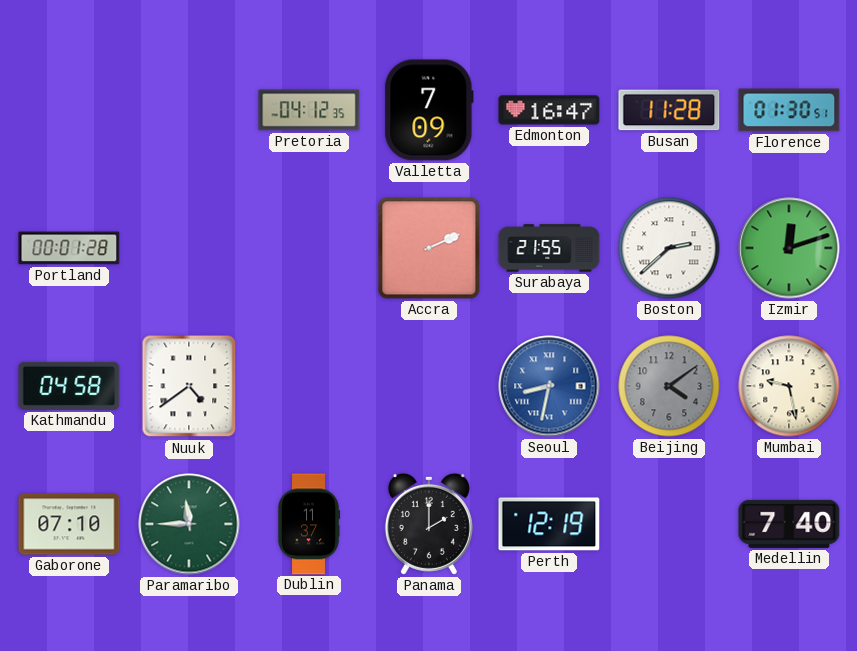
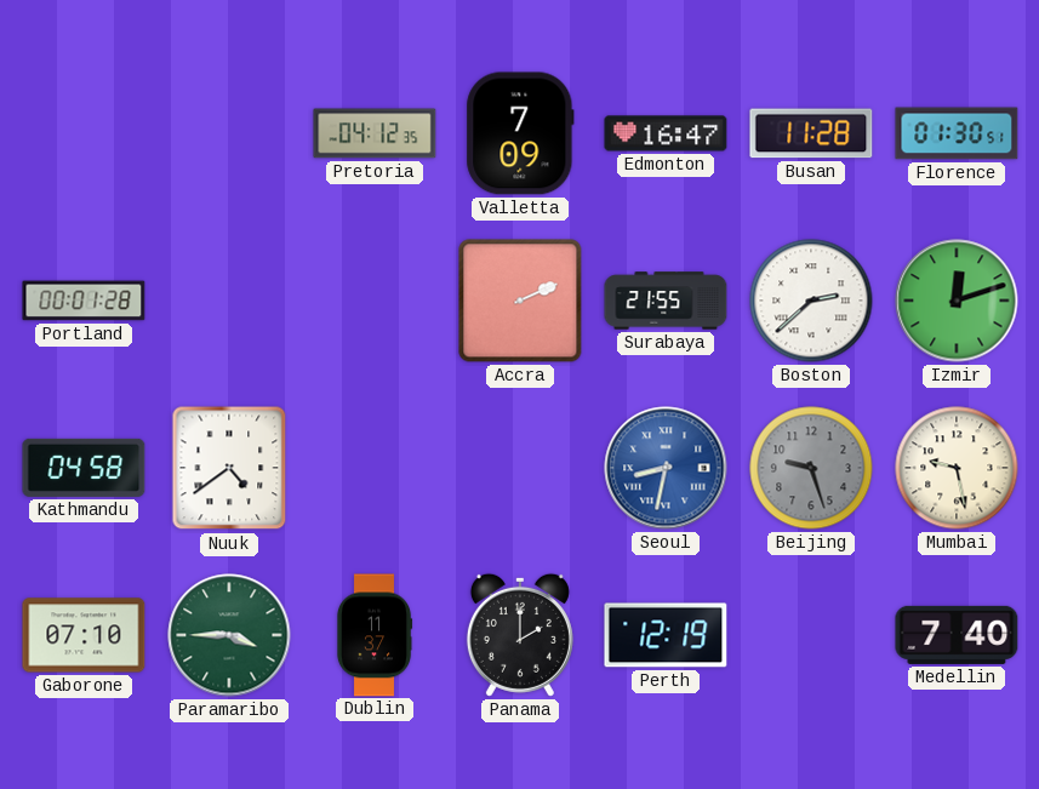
Beijing: 4:09 -> 9:27 (811, 468)
Paramaribo: 11:45 -> 3:45 (229, 635)
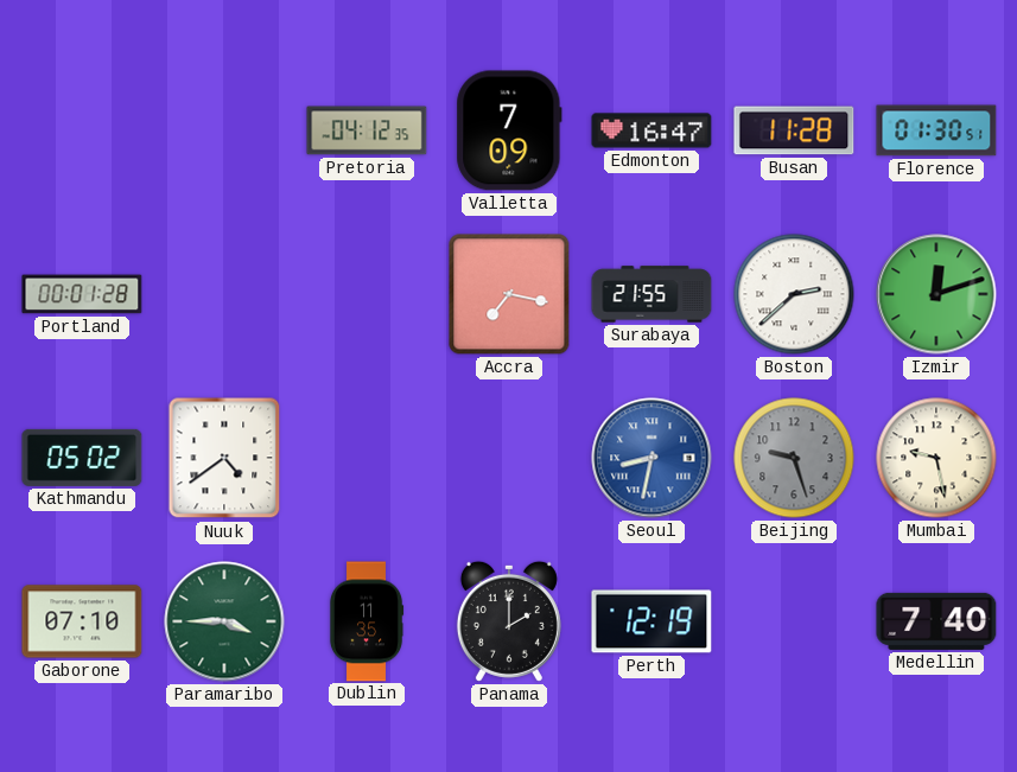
Accra: 2:11 -> 7:17 (509, 294)
Kathmandu: 04:58 -> 05:02 (82, 458)
Dublin: 11:37 -> 11:35 (367, 621)
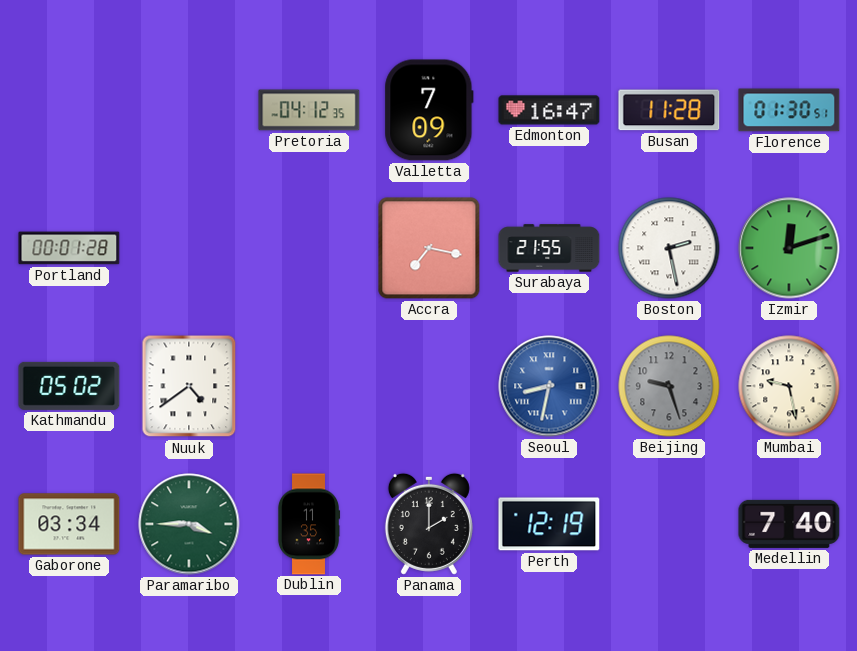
Boston: 2:38 -> 2:28 (669, 248)
Gaborone: 07:10 -> 03:34 (69, 524)
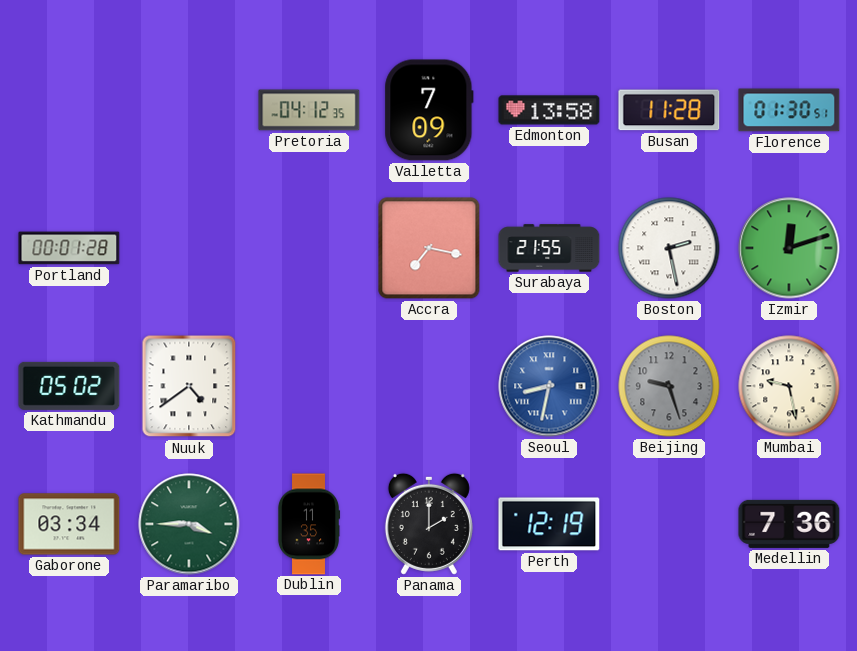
Edmonton: 16:47 -> 13:58 (549, 110)
Medellin: 7:40 -> 7:36 (789, 524)
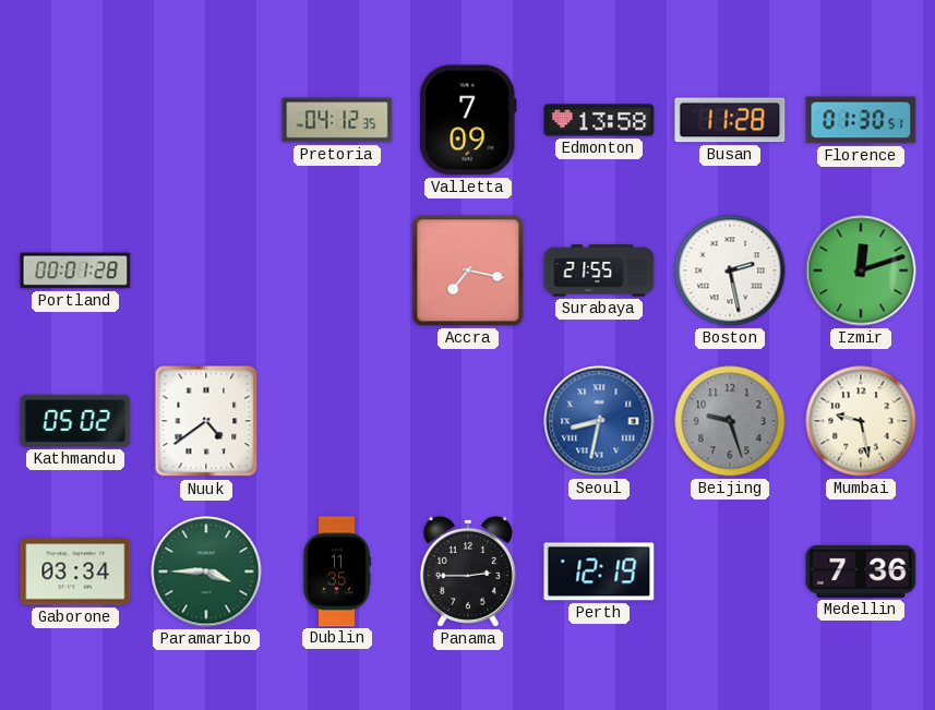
Panama: 2:00 -> 2:45 (468, 571)
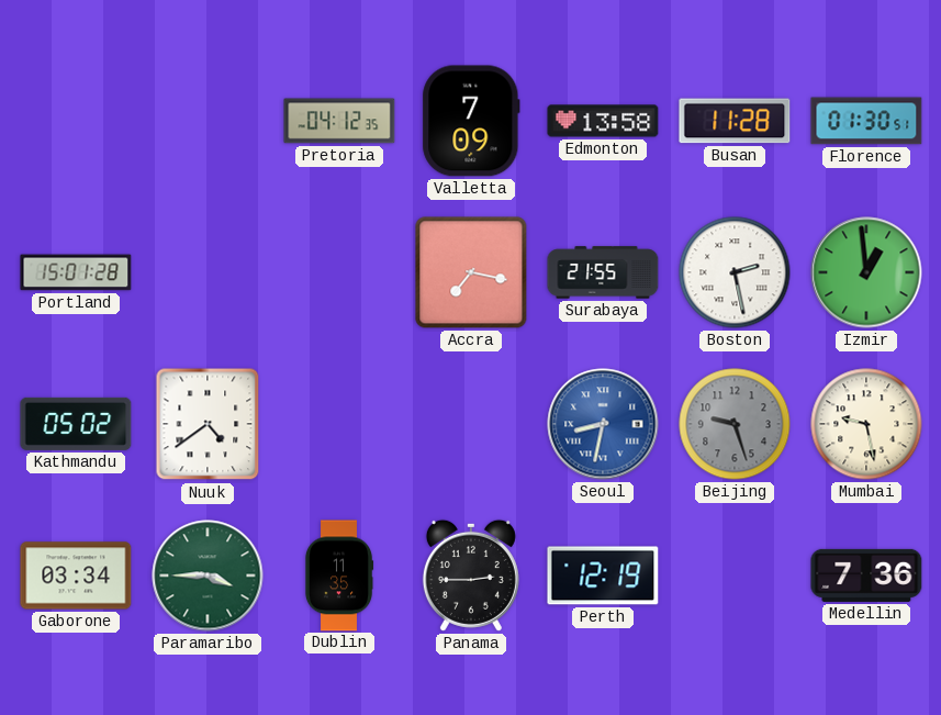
Portland: 00:01 -> 15:01 (76, 272)
Izmir: 12:12 -> 12:59 (866, 272)
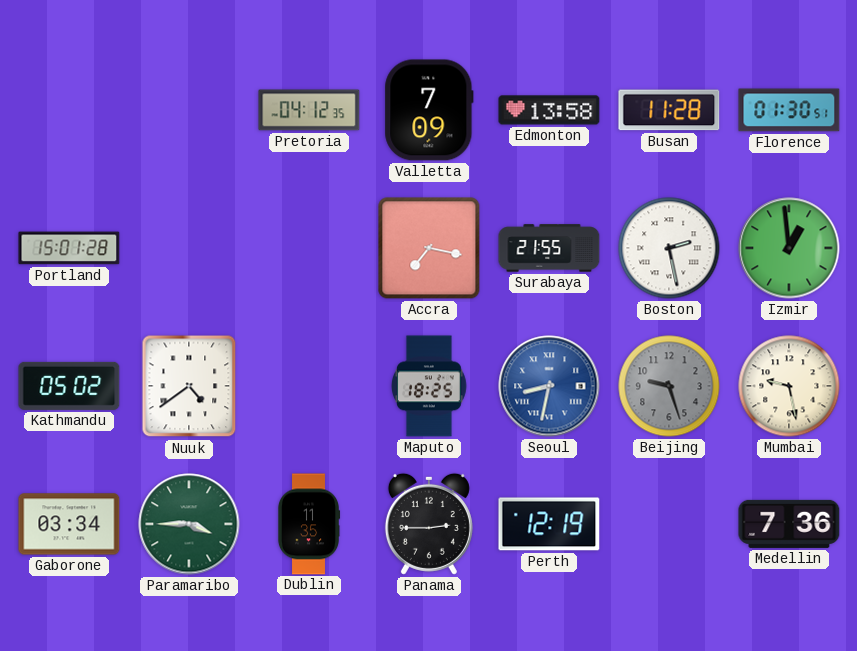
Maputo: none -> 18:25 (430, 386)
